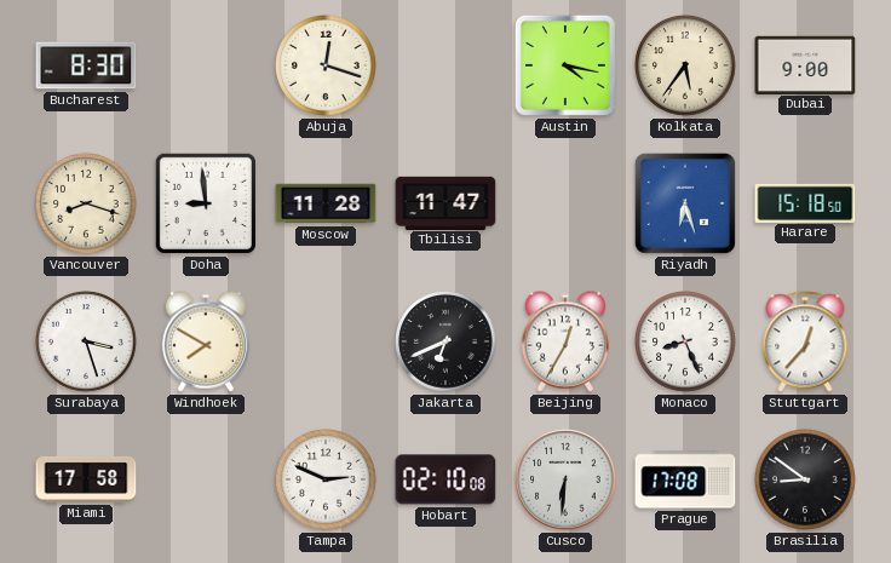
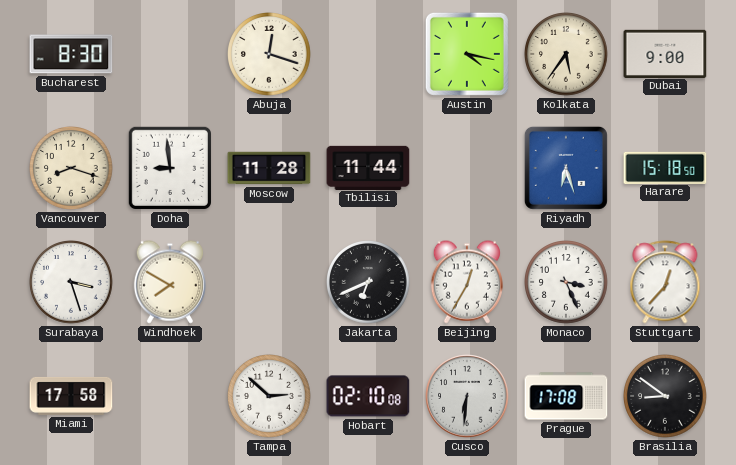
Tbilisi: 11:47 -> 11:44 (368, 167)
Monaco: 8:26 -> 3:26 (567, 283)
Tampa: 2:49 -> 2:52 (270, 397)
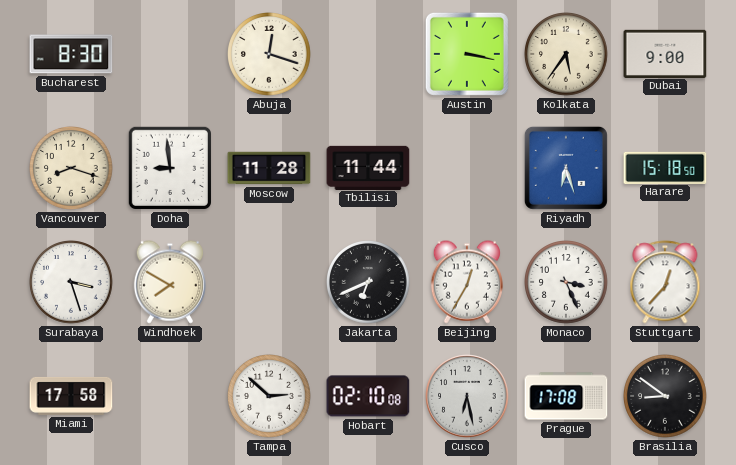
Austin: 4:17 -> 3:17 (467, 54)
Cusco: 6:31 -> 6:28 (467, 396)
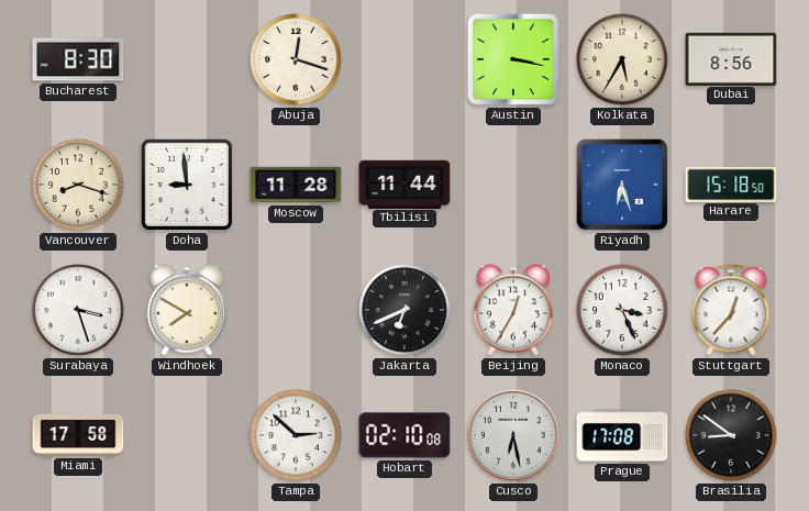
Kolkata: 5:36 -> 5:35 (623, 60)
Dubai: 9:00 -> 8:56 (731, 58)
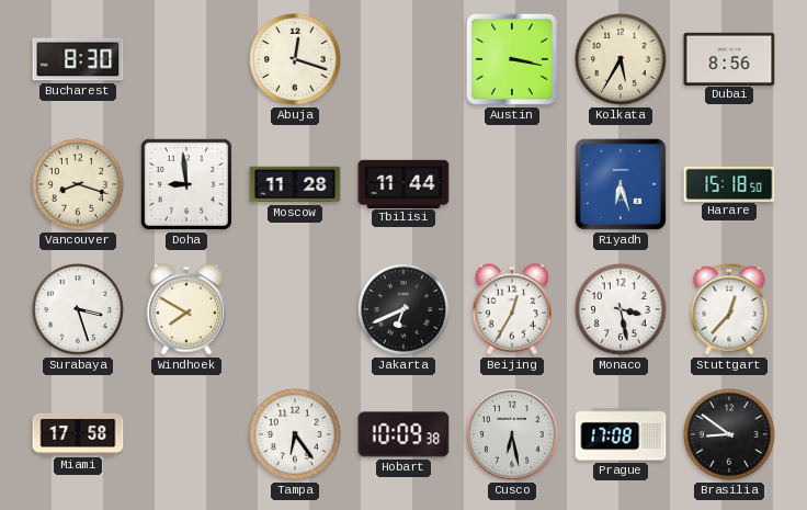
Monaco: 3:26 -> 3:28 (622, 310)
Tampa: 2:52 -> 6:24 (296, 435)
Hobart: 02:10 -> 10:09 (403, 434)
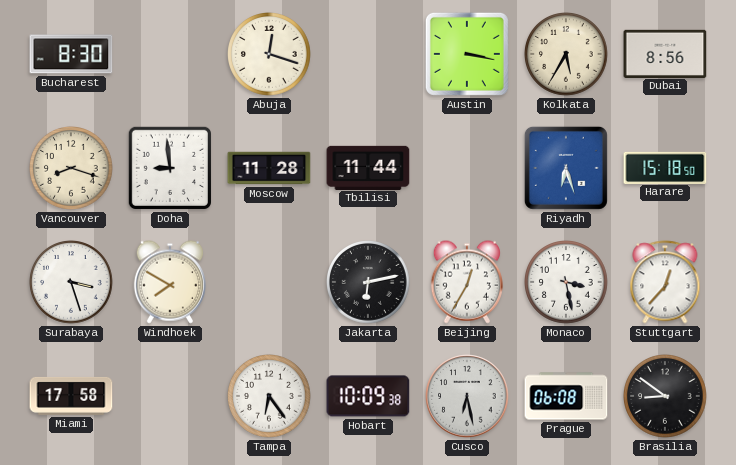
Jakarta: 6:41 -> 6:13 (369, 283)
Prague: 17:08 -> 06:08 (566, 396)
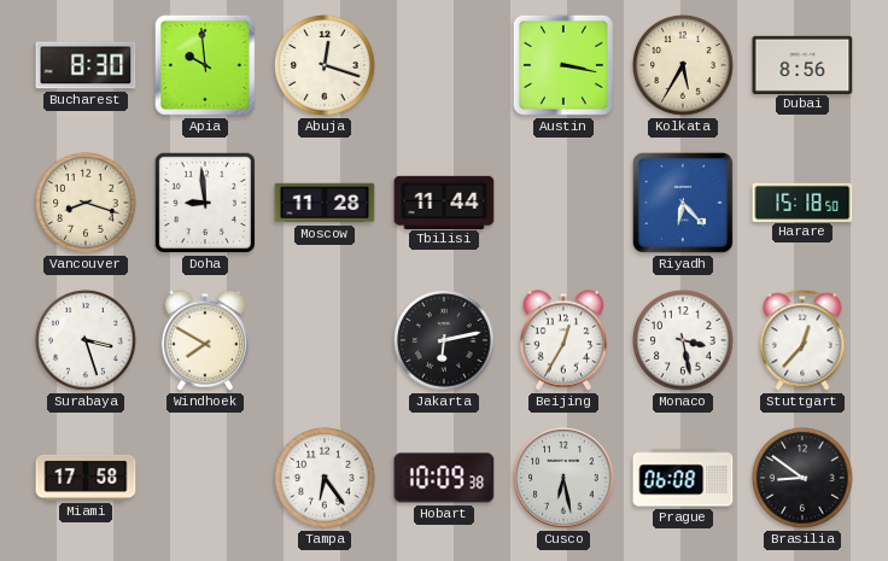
Apia: none -> 9:59 (205, 65)
Riyadh: 6:27 -> 6:23 (683, 203)
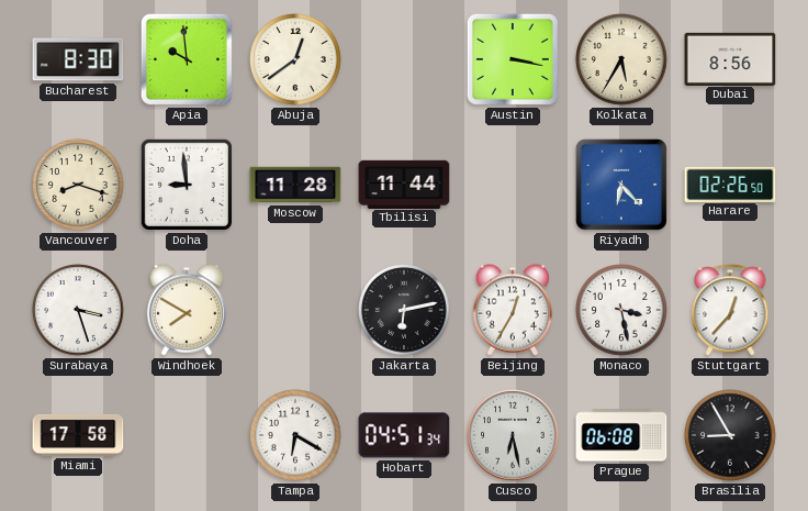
Abuja: 12:18 -> 12:39 (296, 60)
Harare: 15:18 -> 02:26 (730, 184)
Tampa: 6:24 -> 6:20 (296, 436)
Hobart: 10:09 -> 04:51 (404, 435)
Brasilia: 8:51 -> 8:55 (731, 436)
